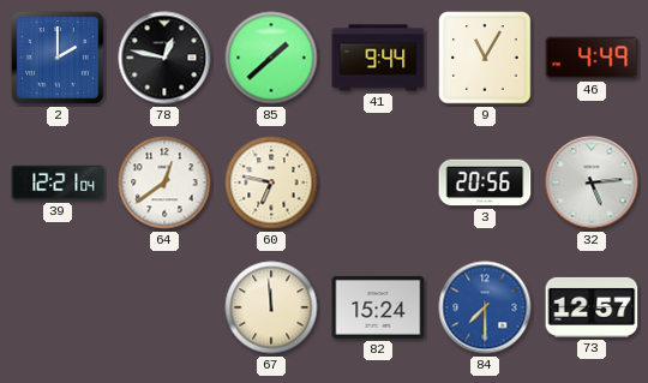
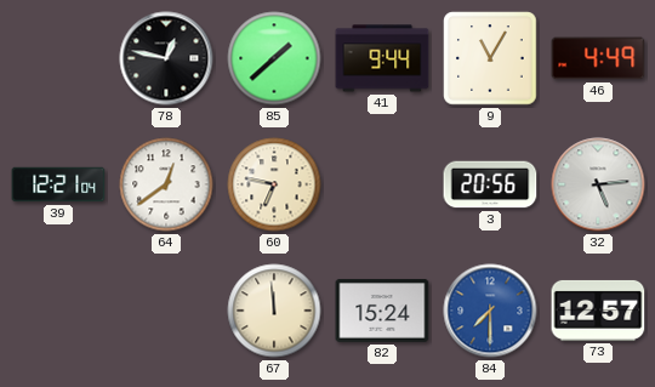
2: 2:00 -> none (58, 59)
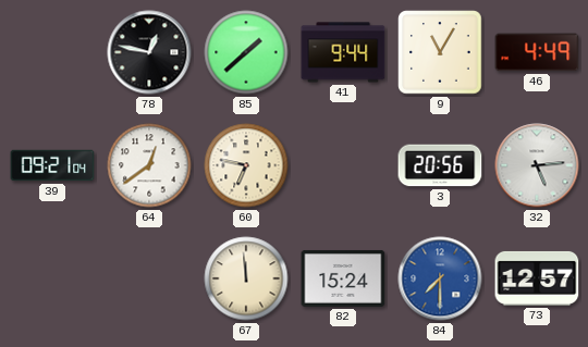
39: 12:21 -> 09:21 (52, 165)
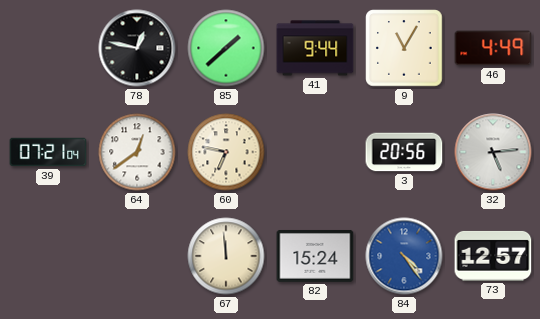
39: 09:21 -> 07:21 (48, 152)
84: 7:30 -> 4:24 (404, 256)
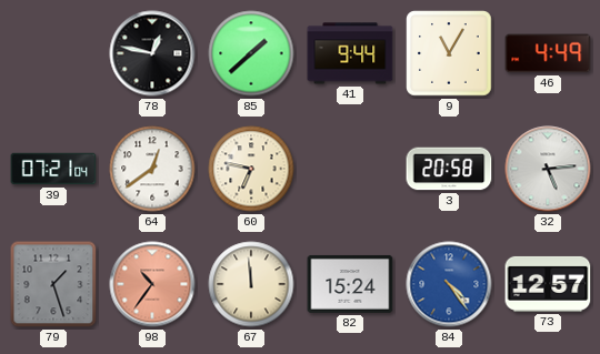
3: 20:56 -> 20:58 (449, 169)
79: none -> 1:27 (53, 284)
98: none -> 10:36 (152, 284)
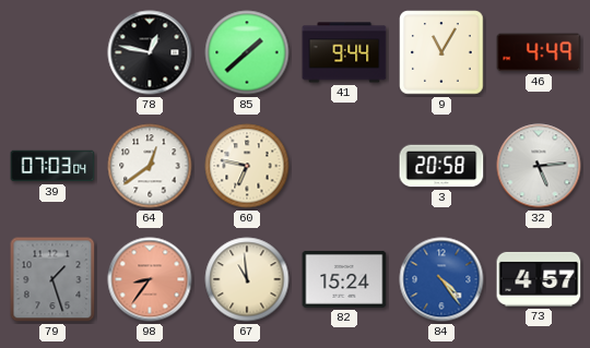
39: 07:21 -> 07:03 (52, 166)
98: 10:36 -> 8:36 (150, 279)
67: 11:59 -> 10:59 (247, 279)
73: 12:57 -> 4:57 (539, 279)
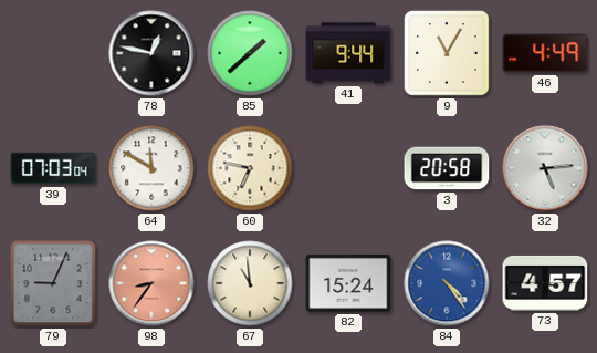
64: 12:39 -> 11:50 (151, 168)
79: 1:27 -> 9:04 (53, 283)
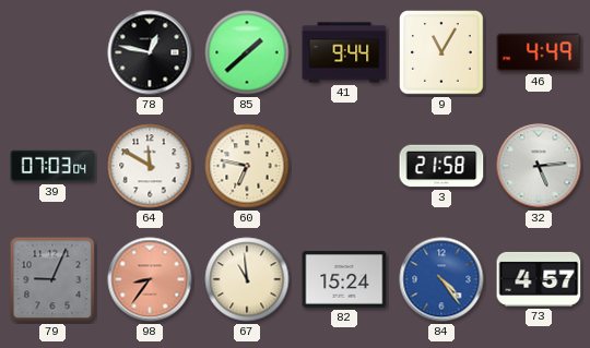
3: 20:58 -> 21:58 (441, 166)
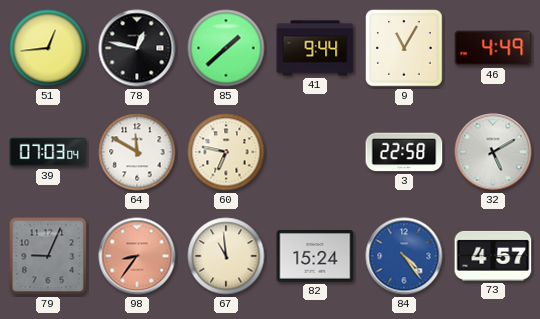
51: none -> 12:44 (48, 48)
3: 21:58 -> 22:58 (404, 152)
32: 5:14 -> 5:10 (493, 152)
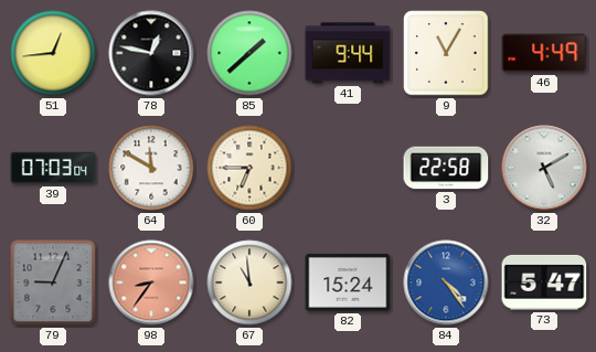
60: 6:47 -> 6:45 (249, 168)
73: 4:57 -> 5:47 (544, 282)
